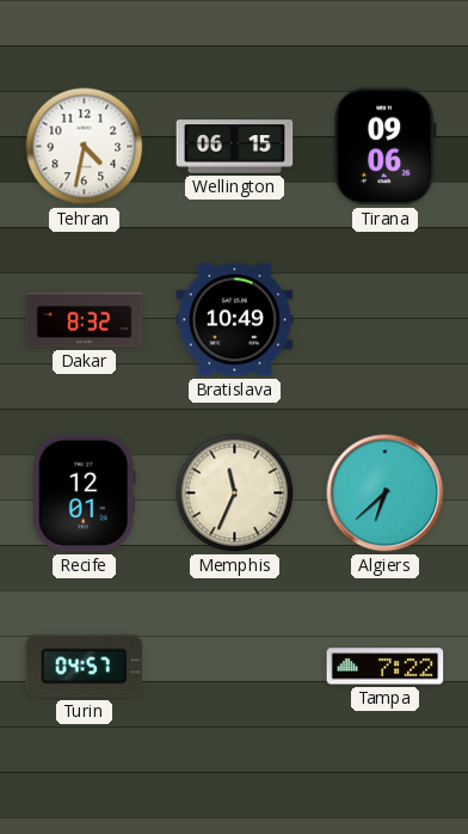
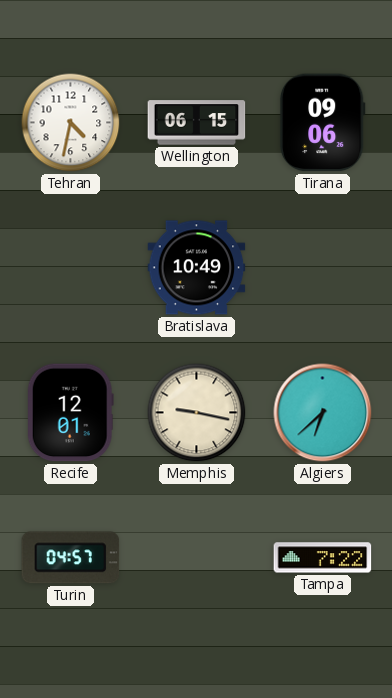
Dakar: 8:32 -> none (85, 320)
Memphis: 11:34 -> 9:17 (197, 413)
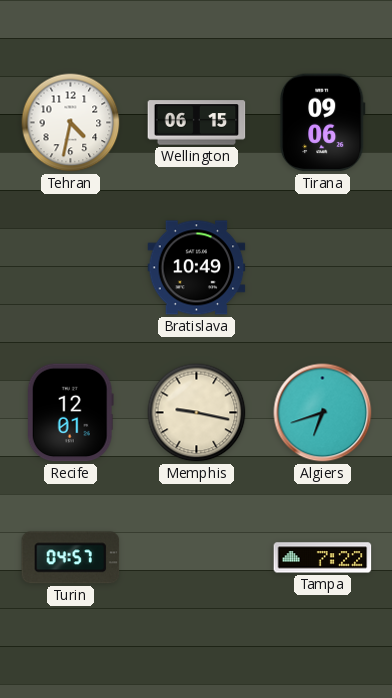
Algiers: 6:38 -> 6:42 (323, 413)
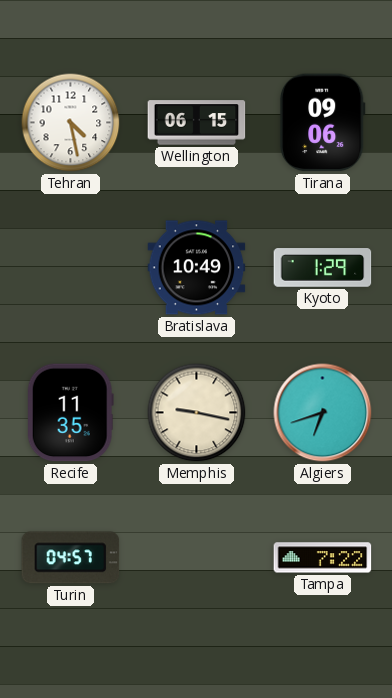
Tehran: 4:32 -> 4:28 (71, 123)
Kyoto: none -> 1:29 (323, 268)
Recife: 12:01 -> 11:35 (70, 413)
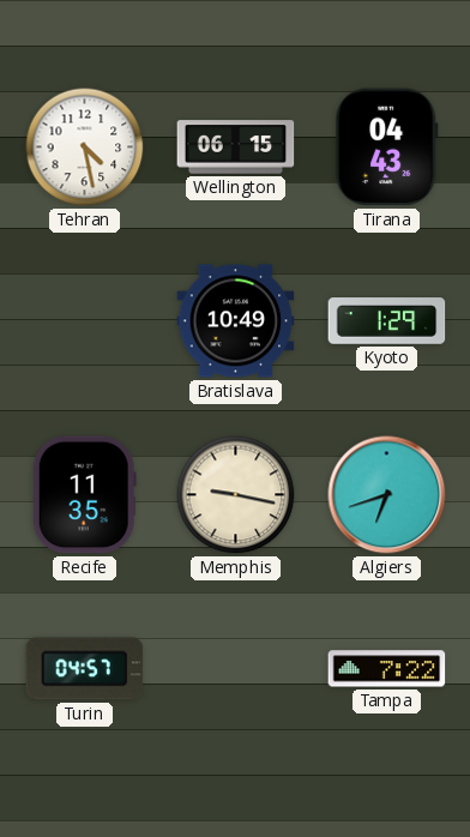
Tirana: 09:06 -> 04:43 (386, 147)
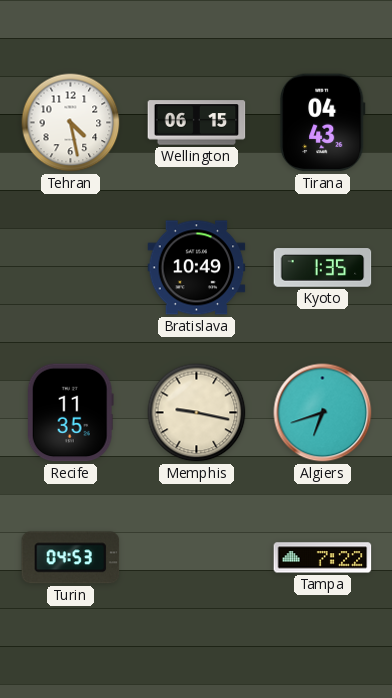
Kyoto: 1:29 -> 1:35 (323, 268)
Turin: 04:57 -> 04:53 (71, 558)
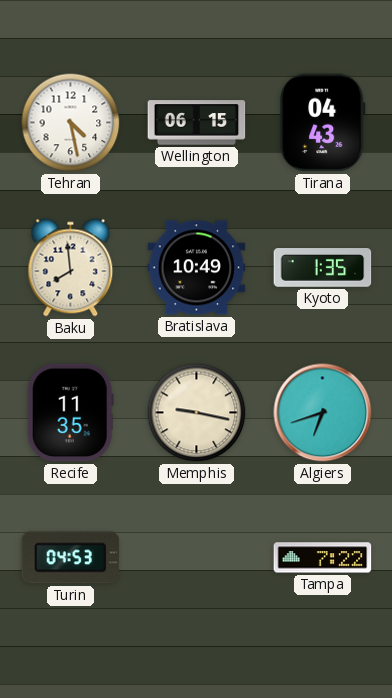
Baku: none -> 7:59 (71, 268)
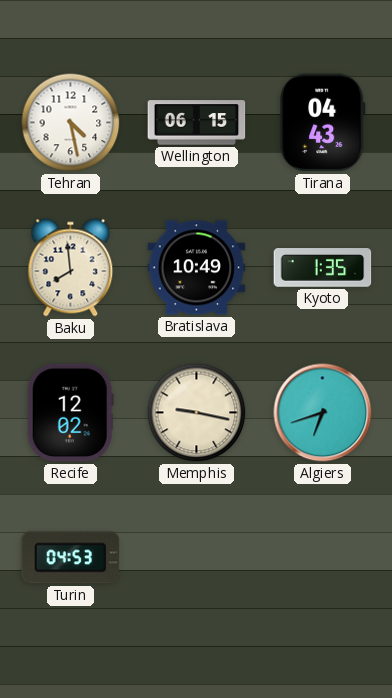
Recife: 11:35 -> 12:02 (70, 413)
Tampa: 7:22 -> none (323, 558)
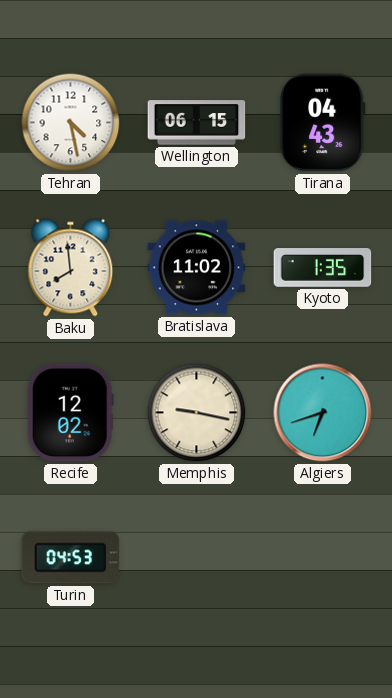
Bratislava: 10:49 -> 11:02 (197, 268)
